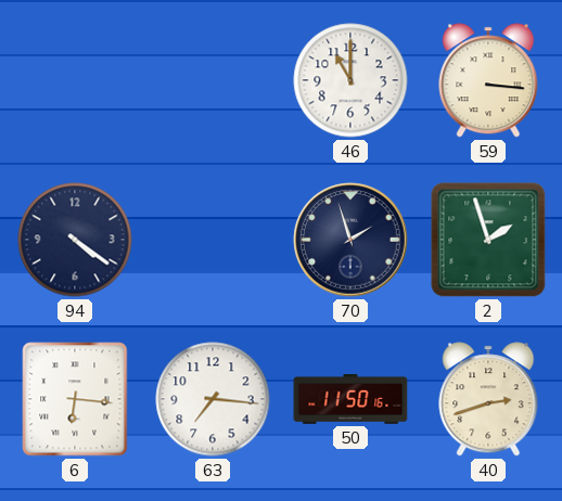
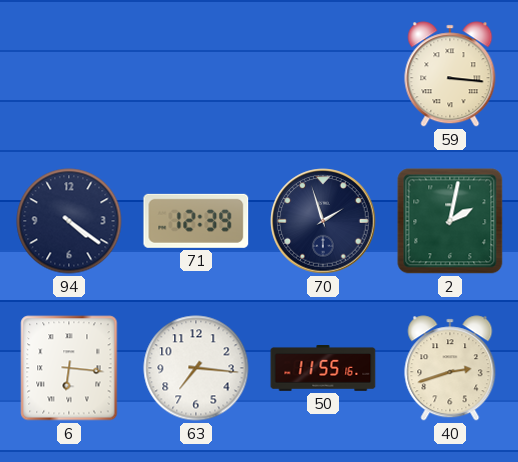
46: 11:00 -> none (350, 80)
71: none -> 12:39 (196, 221)
2: 1:57 -> 2:02 (450, 221)
50: 11:50 -> 11:55 (323, 369)
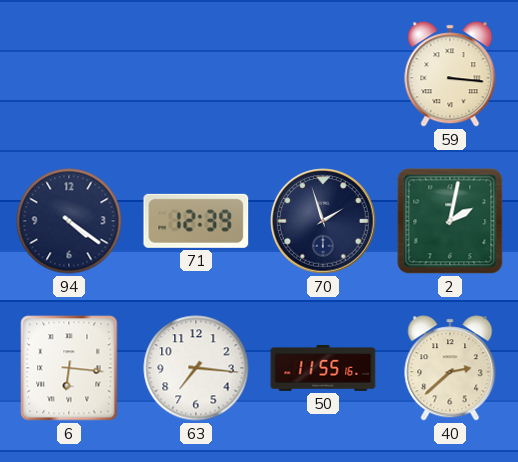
40: 2:42 -> 2:38 (450, 368)
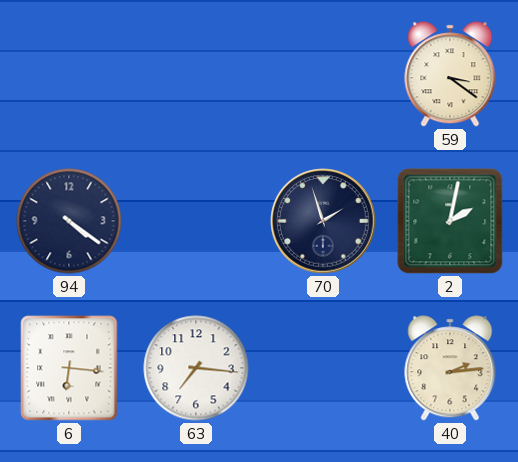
59: 3:16 -> 3:21 (450, 74)
71: 12:39 -> none (196, 221)
50: 11:55 -> none (323, 369)
40: 2:38 -> 2:14 (450, 368)
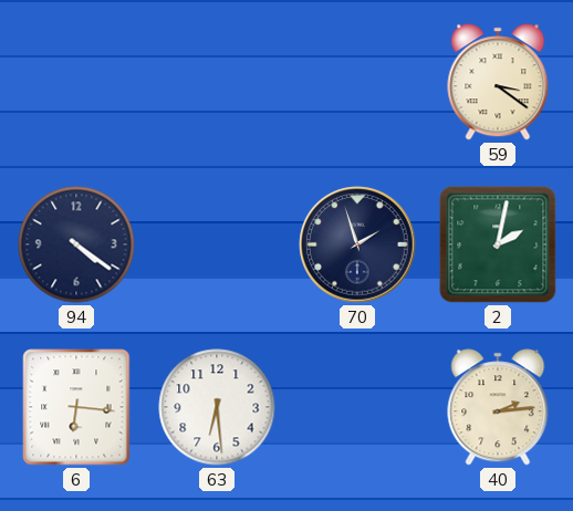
63: 7:16 -> 6:29 (217, 407)
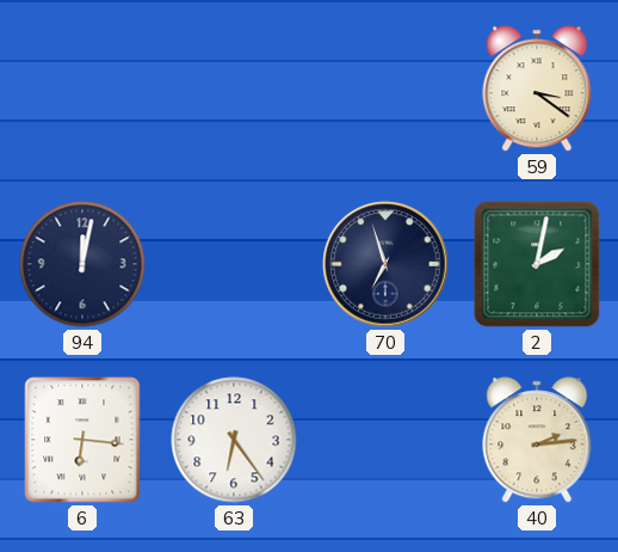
94: 4:21 -> 12:02 (82, 264)
70: 1:57 -> 6:57 (385, 264)
63: 6:29 -> 6:24 (234, 440)
